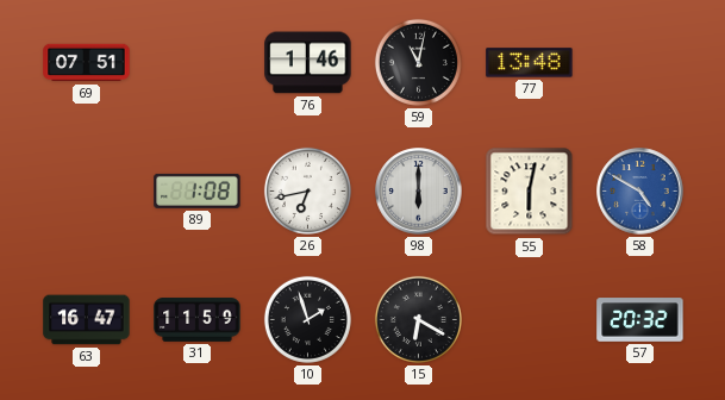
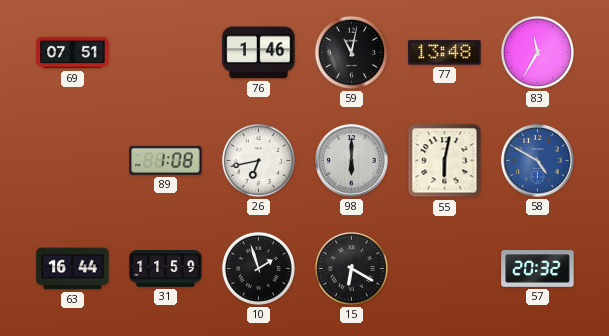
83: none -> 11:35 (537, 52)
63: 16:47 -> 16:44 (73, 269)
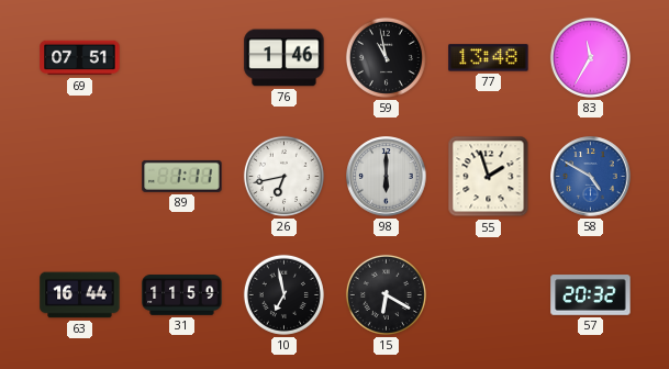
59: 11:02 -> 10:58 (386, 57)
89: 1:08 -> 1:11 (182, 176)
55: 6:02 -> 1:57 (489, 177)
10: 1:57 -> 6:58 (283, 294)
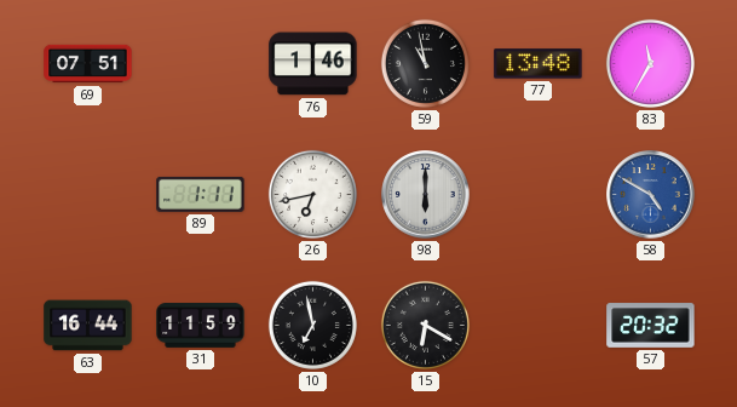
55: 1:57 -> none (489, 177)
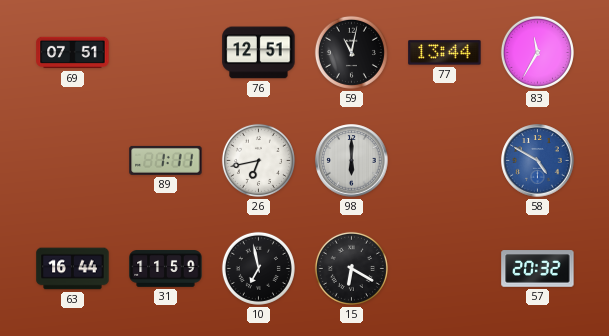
76: 1:46 -> 12:51 (259, 53)
59: 10:58 -> 11:02 (351, 52)
77: 13:48 -> 13:44 (445, 53)
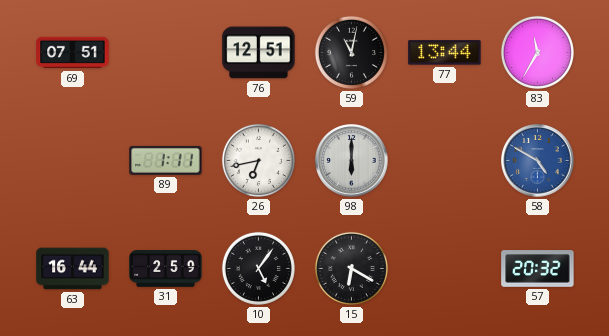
31: 11:59 -> 2:59 (166, 269)
10: 6:58 -> 5:06 (258, 268)
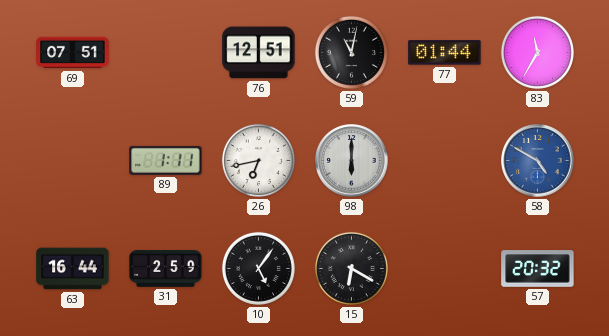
77: 13:44 -> 01:44 (445, 53)
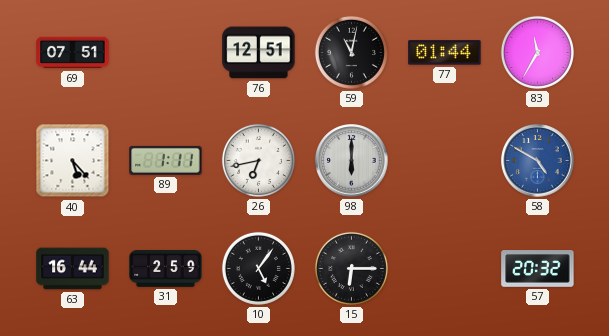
40: none -> 5:23 (73, 161)
15: 6:20 -> 6:15 (351, 268)
